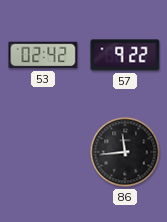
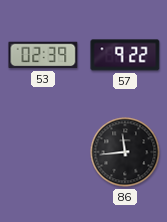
53: 02:42 -> 02:39 (43, 55)
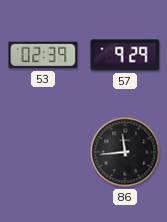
57: 9:22 -> 9:29 (125, 55)
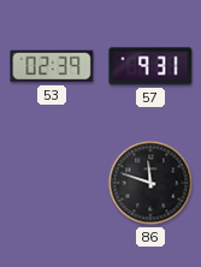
57: 9:29 -> 9:31 (150, 66)
86: 11:44 -> 11:48 (150, 183)
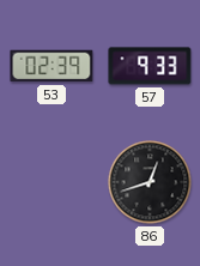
57: 9:31 -> 9:33 (150, 66)
86: 11:48 -> 12:42 (150, 182)
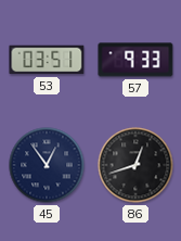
53: 02:39 -> 03:51 (47, 60)
45: none -> 12:54 (47, 165)
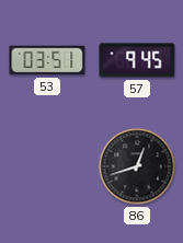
57: 9:33 -> 9:45 (137, 60)
45: 12:54 -> none (47, 165)
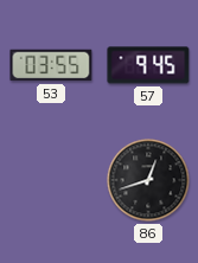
53: 03:51 -> 03:55 (51, 65)
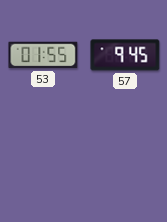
53: 03:55 -> 01:55 (43, 55)
86: 12:42 -> none (148, 180)
